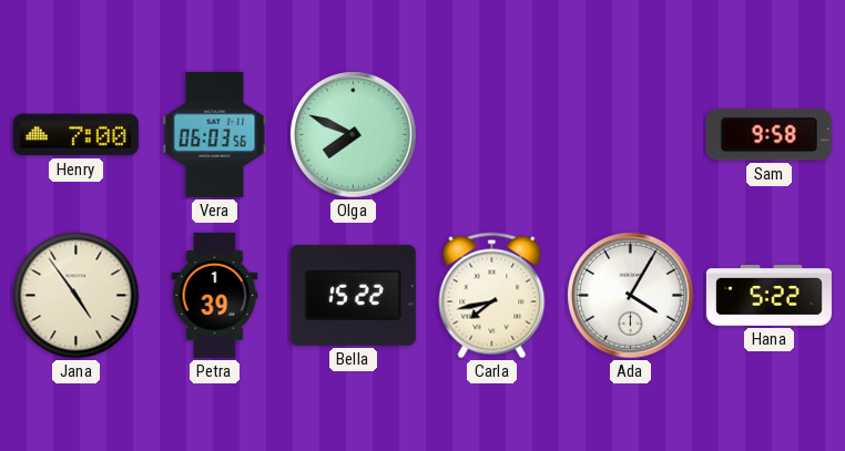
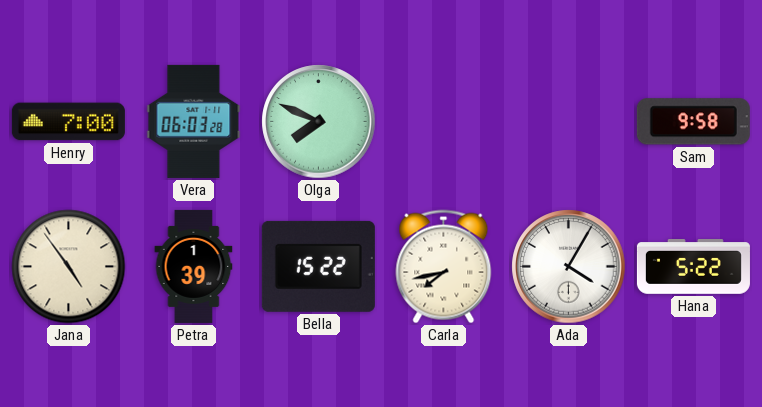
Vera: 06:03:56 -> 06:03:28 (194, 121)
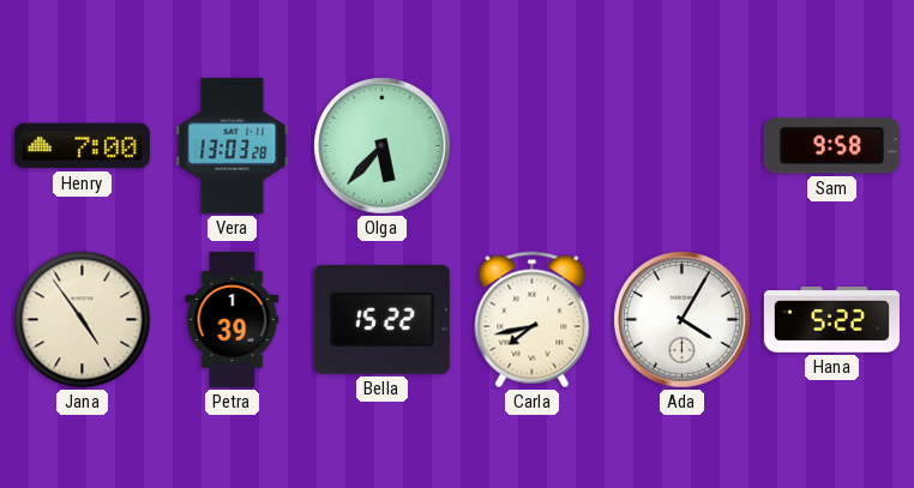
Vera: 06:03 -> 13:03 (233, 145)
Olga: 7:49 -> 5:37 (383, 146)
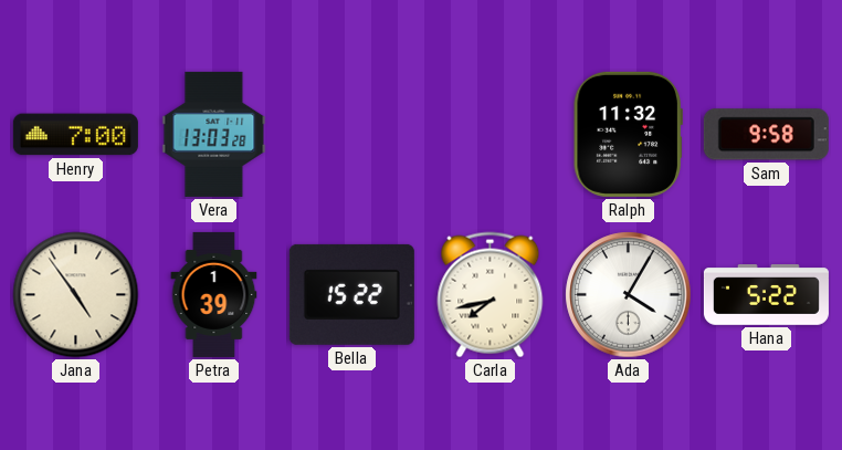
Olga: 5:37 -> none (383, 146)
Ralph: none -> 11:32 (628, 134)
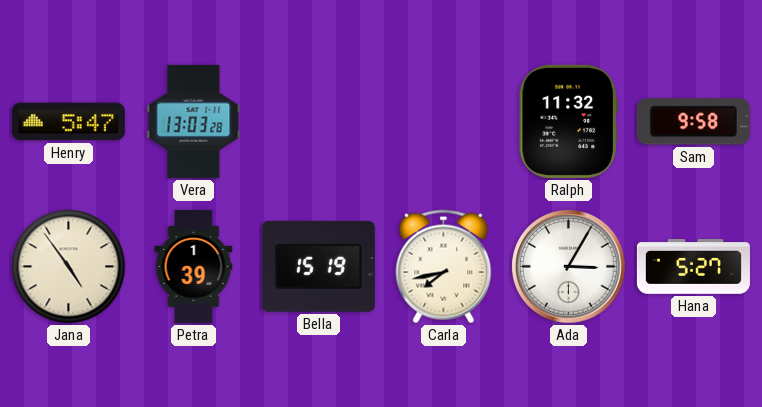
Henry: 7:00 -> 5:47 (68, 122)
Bella: 15:22 -> 15:19 (318, 266)
Ada: 4:05 -> 3:05 (569, 267)
Hana: 5:22 -> 5:27 (693, 267)
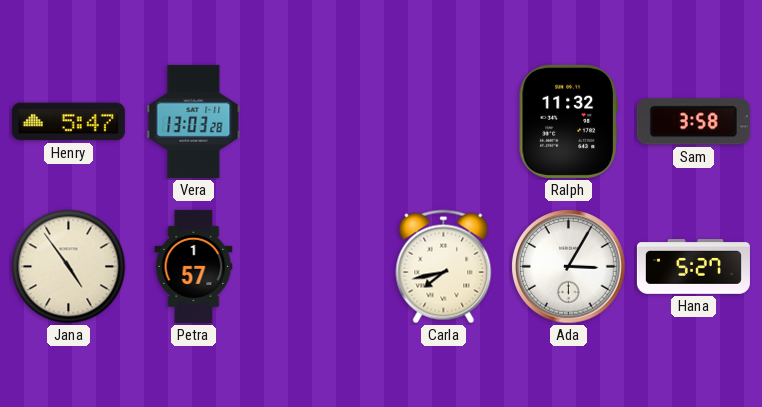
Sam: 9:58 -> 3:58 (693, 122)
Petra: 1:39 -> 1:57 (194, 266)
Bella: 15:19 -> none (318, 266)
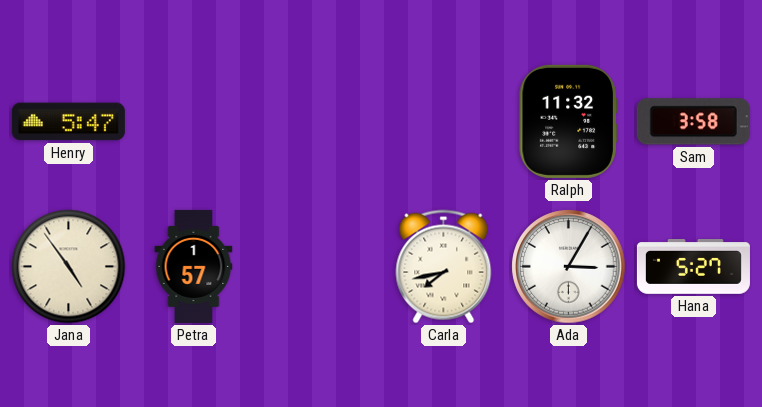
Vera: 13:03 -> none (194, 121)
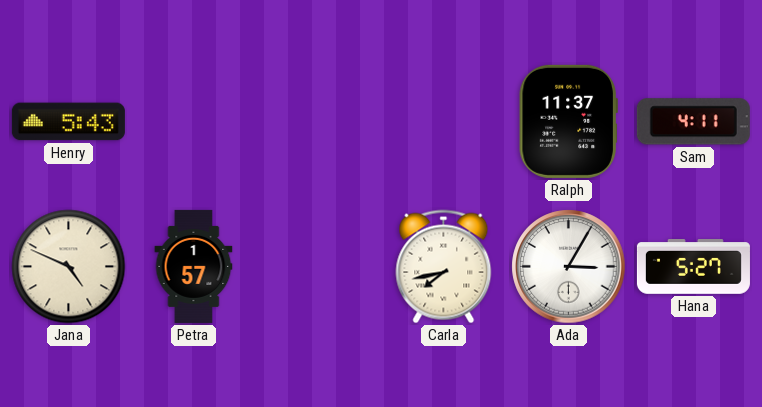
Henry: 5:47 -> 5:43 (68, 122)
Ralph: 11:32 -> 11:37 (568, 121)
Sam: 3:58 -> 4:11 (693, 122)
Jana: 4:54 -> 4:49 (69, 267)
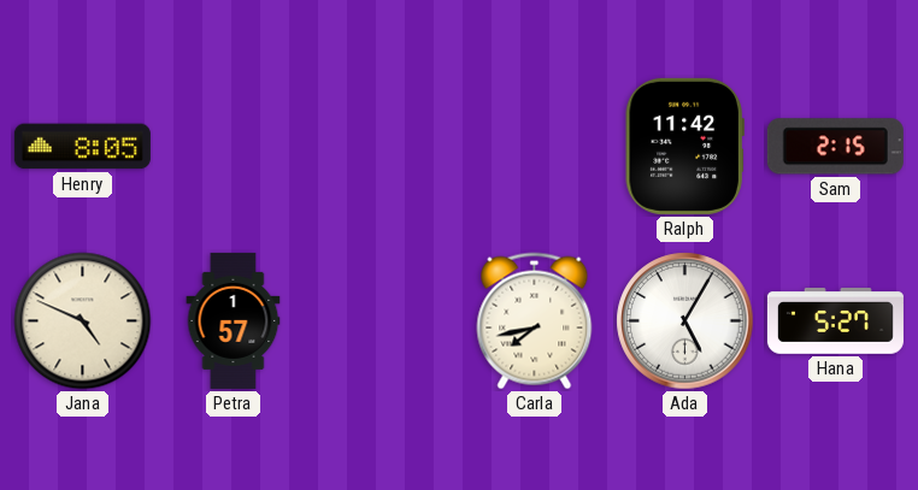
Henry: 5:43 -> 8:05 (82, 147)
Ralph: 11:37 -> 11:42 (684, 146)
Sam: 4:11 -> 2:15 (835, 147)
Ada: 3:05 -> 5:05 (685, 321)
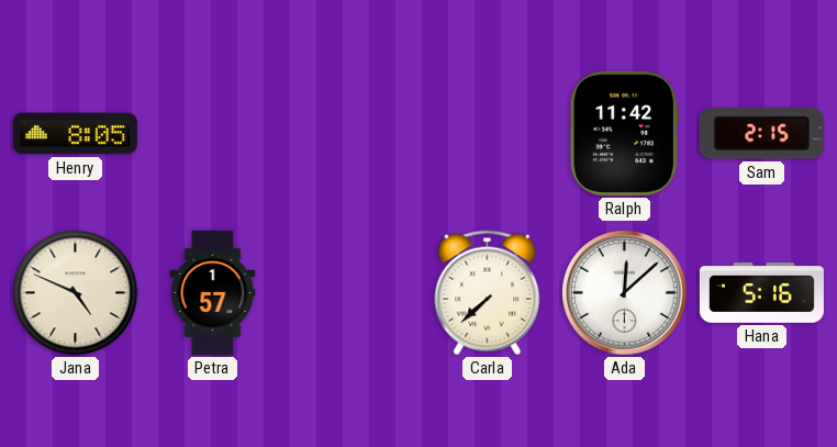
Carla: 7:43 -> 7:38 (488, 293)
Ada: 5:05 -> 12:08 (625, 293)
Hana: 5:27 -> 5:16 (761, 293)
